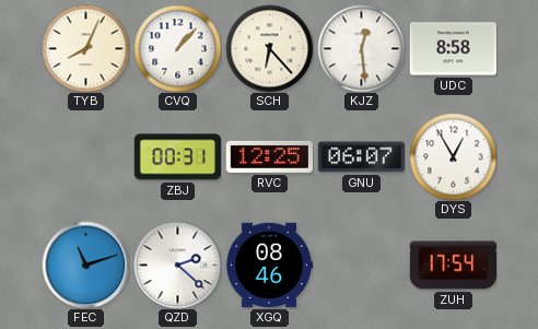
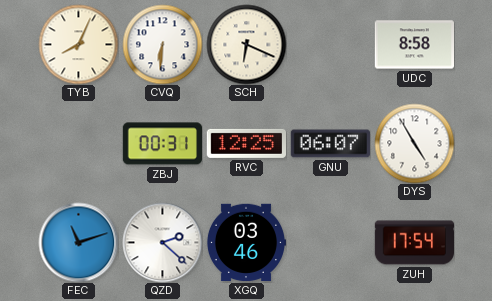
CVQ: 1:07 -> 6:31 (162, 44)
SCH: 6:23 -> 6:19 (246, 44)
KJZ: 12:29 -> none (361, 48)
DYS: 12:55 -> 4:55 (414, 143)
XGQ: 08:46 -> 03:46 (246, 243)
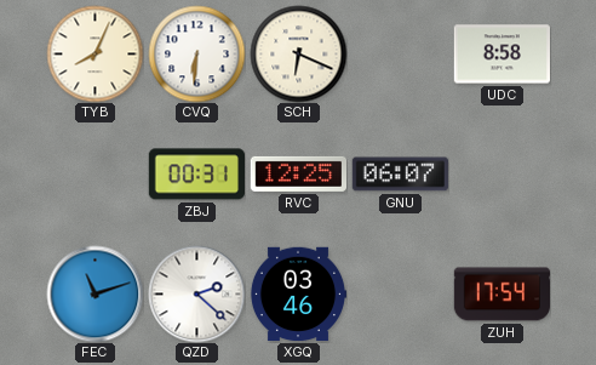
DYS: 4:55 -> none (414, 143)
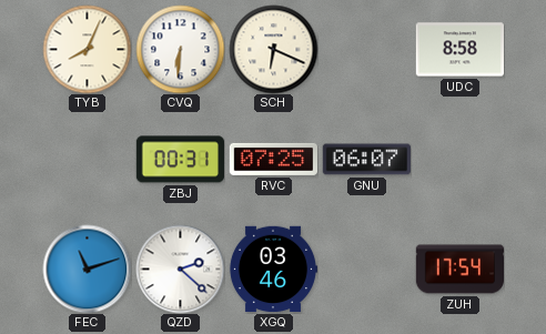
RVC: 12:25 -> 07:25 (273, 159)
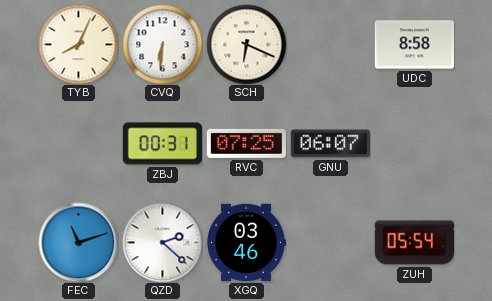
ZUH: 17:54 -> 05:54 (414, 243)
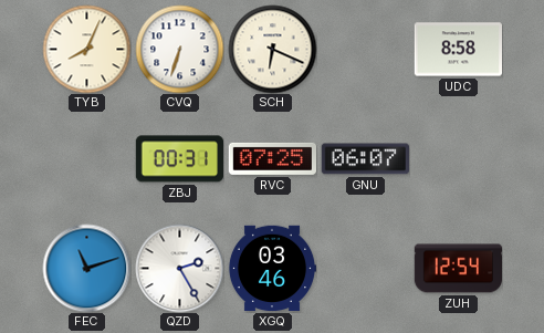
CVQ: 6:31 -> 6:33 (179, 49)
QZD: 2:22 -> 2:25 (179, 268)
ZUH: 05:54 -> 12:54 (458, 269)
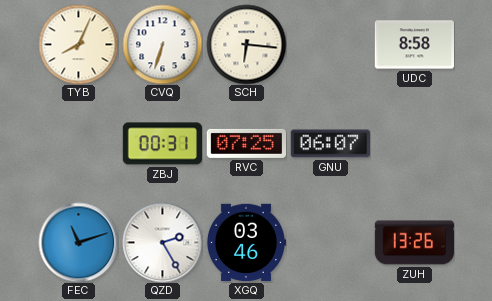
SCH: 6:19 -> 6:16 (246, 44)
ZUH: 12:54 -> 13:26 (414, 243)
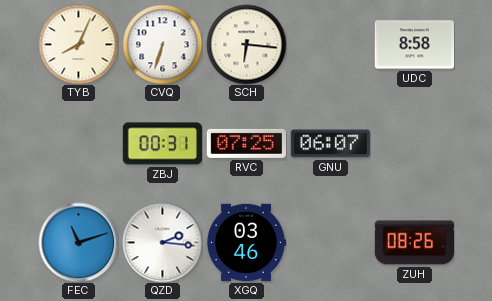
QZD: 2:25 -> 2:16 (162, 242)
ZUH: 13:26 -> 08:26 (414, 243)
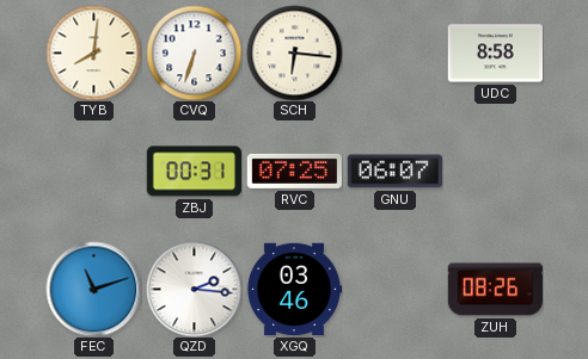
TYB: 8:04 -> 8:01 (93, 52)
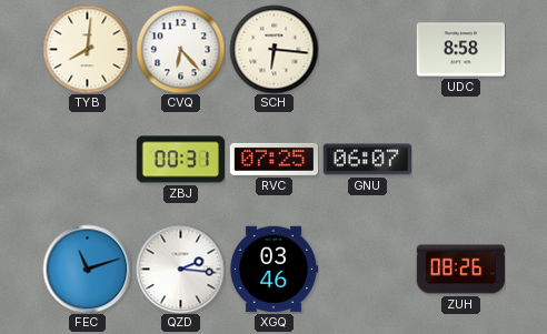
CVQ: 6:33 -> 6:23 (180, 49)
